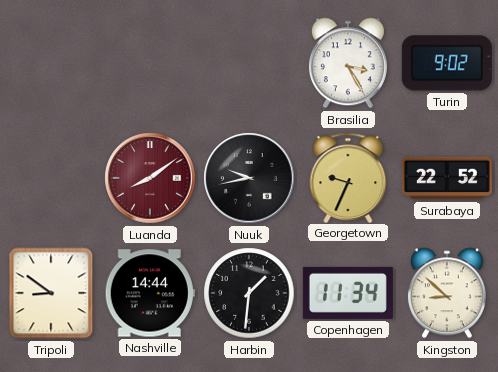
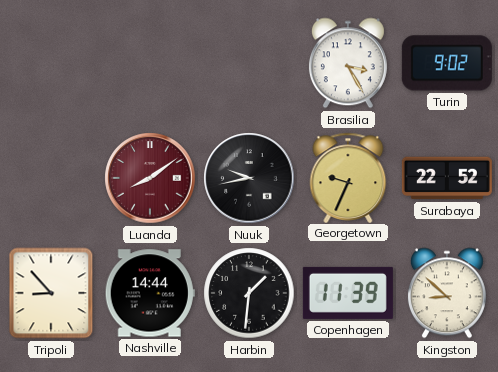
Tripoli: 8:51 -> 8:53 (51, 293)
Copenhagen: 11:34 -> 11:39 (348, 293)
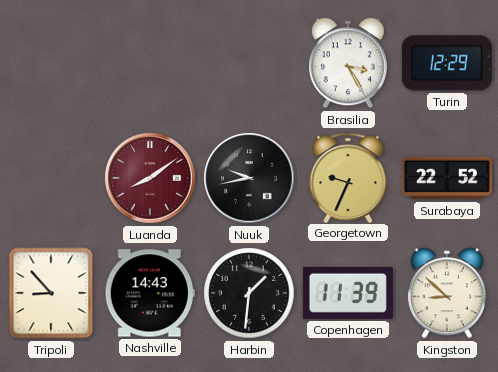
Turin: 9:02 -> 12:29 (447, 63)
Nashville: 14:44 -> 14:43 (150, 293)
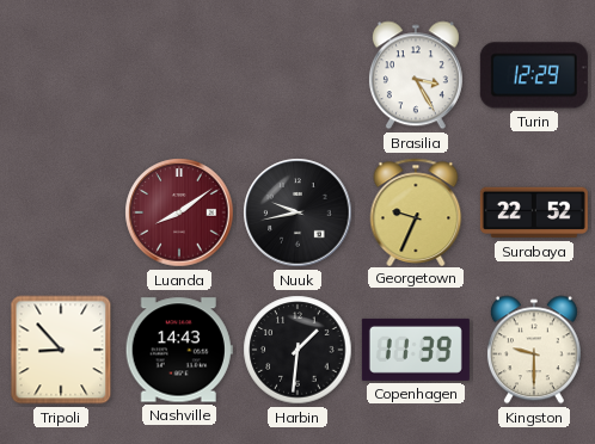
Kingston: 8:52 -> 9:30 (534, 350)
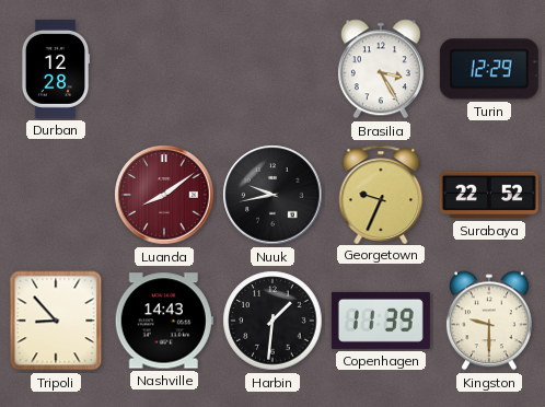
Durban: none -> 12:28 (56, 69)
